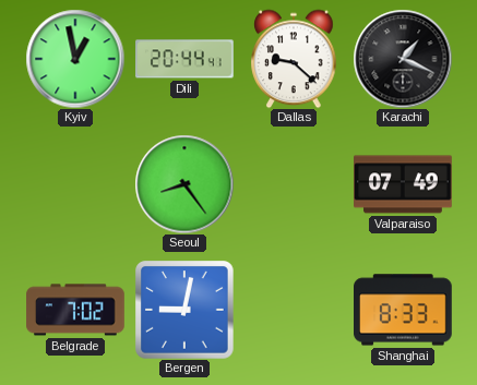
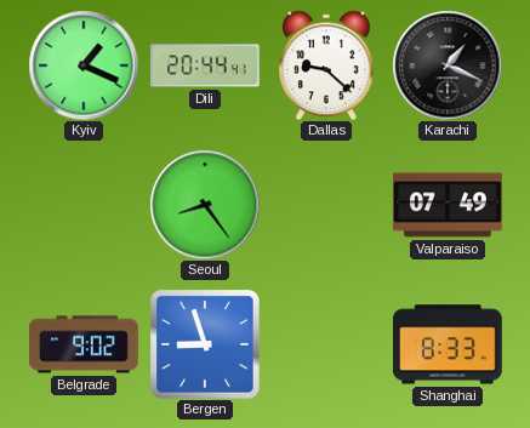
Kyiv: 12:58 -> 1:19 (84, 65)
Belgrade: 7:02 -> 9:02 (84, 344)
Bergen: 9:02 -> 8:57 (205, 344)
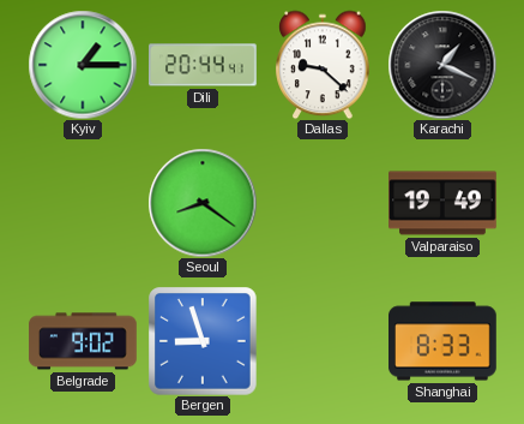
Kyiv: 1:19 -> 1:15 (83, 65)
Seoul: 8:24 -> 8:21 (203, 203)
Valparaiso: 07:49 -> 19:49 (442, 203)
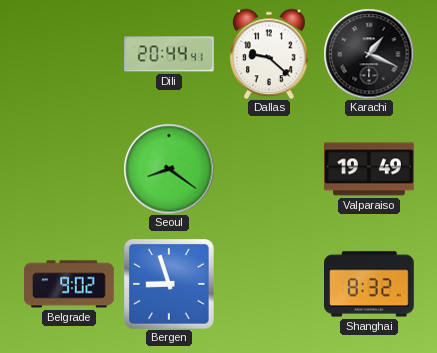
Kyiv: 1:15 -> none (83, 65)
Shanghai: 8:33 -> 8:32 (370, 284)
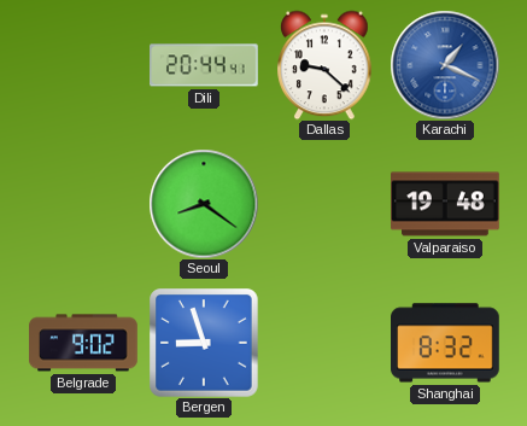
Karachi dial: black -> blue (445, 65)
Valparaiso: 19:49 -> 19:48 (445, 204)
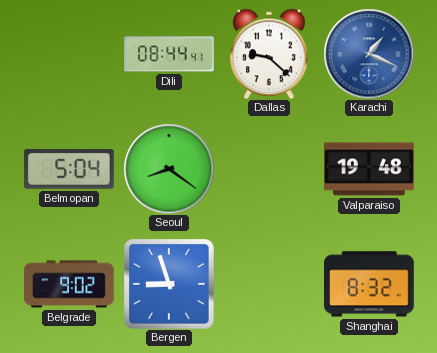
Dili: 20:44 -> 08:44 (170, 54)
Belmopan: none -> 5:04 (70, 170)
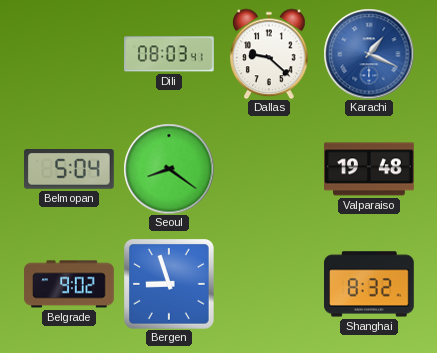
Dili: 08:44 -> 08:03 (170, 54)
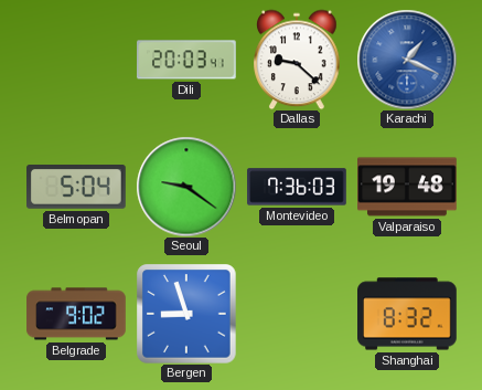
Dili: 08:03 -> 20:03 (188, 60)
Seoul: 8:21 -> 9:21 (186, 187)
Montevideo: none -> 7:36 (297, 187)
